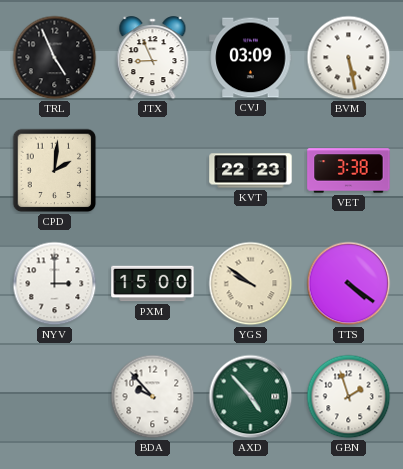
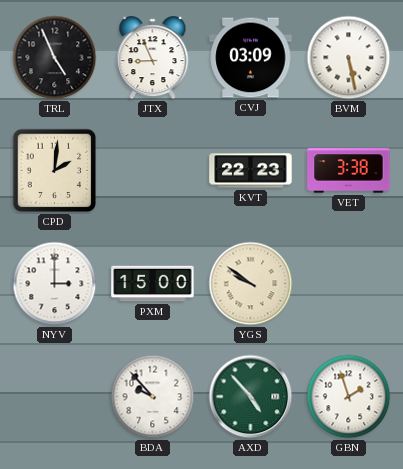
TTS: 4:21 -> none (349, 284)
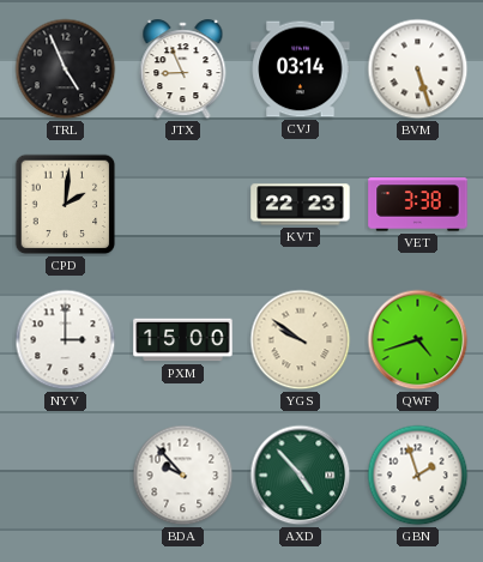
CVJ: 03:09 -> 03:14 (301, 70)
BVM: 5:28 -> 5:27 (418, 70)
QWF: none -> 4:42 (418, 340)
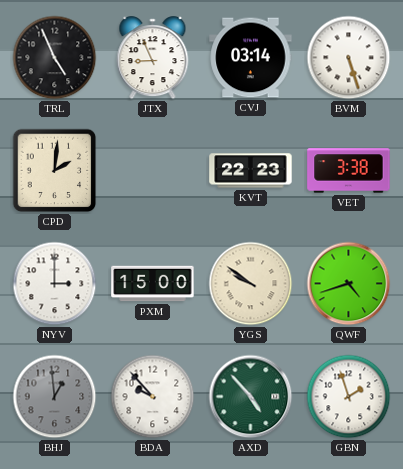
BHJ: none -> 12:59 (55, 397)
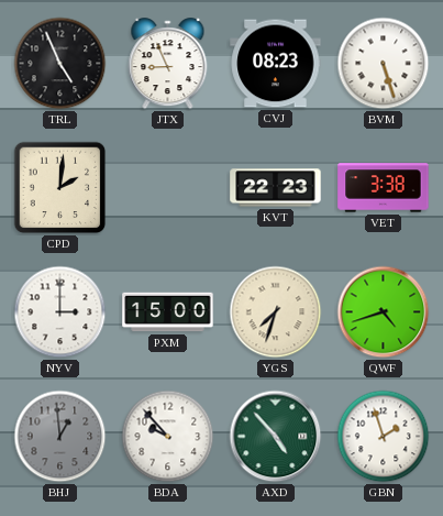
CVJ: 03:14 -> 08:23 (276, 64)
YGS: 9:51 -> 7:33 (276, 312)
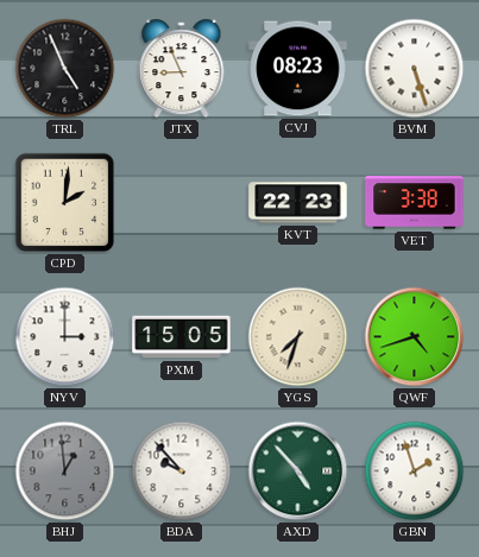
PXM: 15:00 -> 15:05 (182, 337)
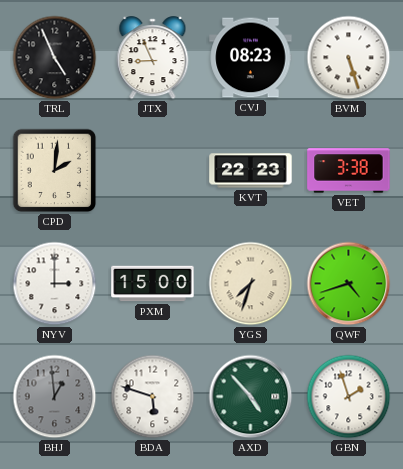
PXM: 15:05 -> 15:00 (153, 284)
BDA: 9:53 -> 5:48 (153, 397)
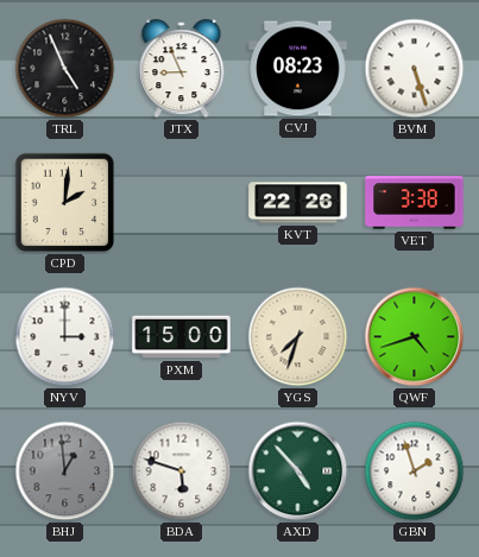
KVT: 22:23 -> 22:26 (298, 203)
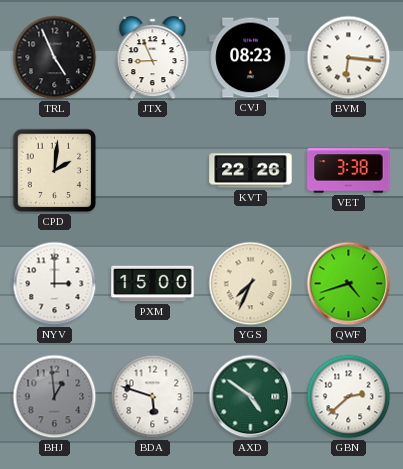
BVM: 5:27 -> 6:16 (349, 58)
YGS: 7:33 -> 7:34 (251, 284)
AXD: 4:53 -> 4:51 (251, 397)
GBN: 1:57 -> 2:38 (349, 397)
